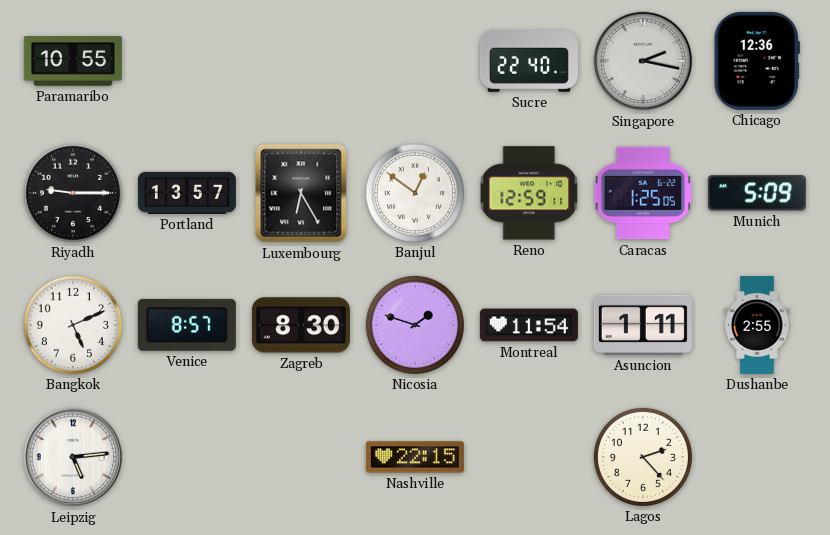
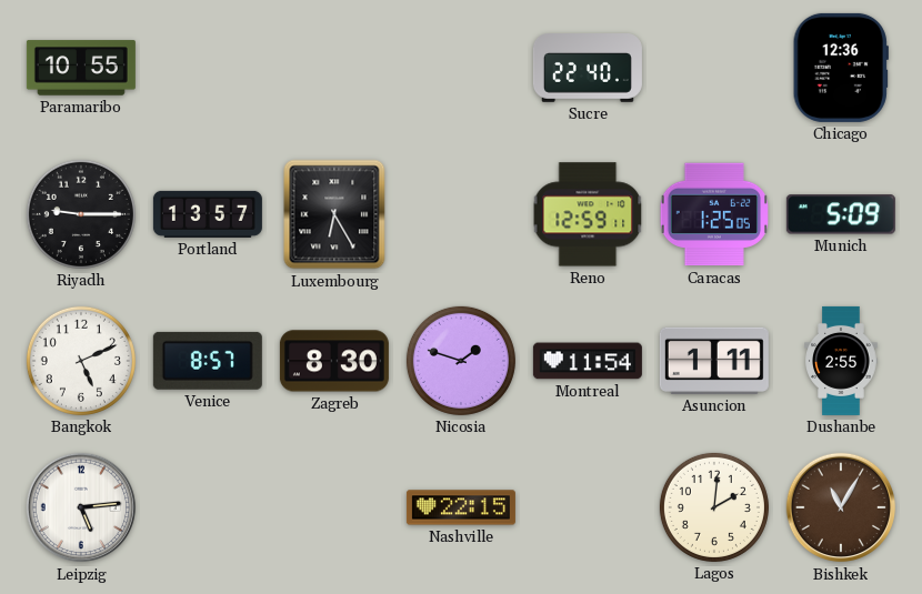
Singapore: 2:17 -> none (643, 61)
Banjul: 12:51 -> none (415, 193)
Lagos: 2:23 -> 2:01 (714, 507)
Bishkek: none -> 11:05 (841, 507)
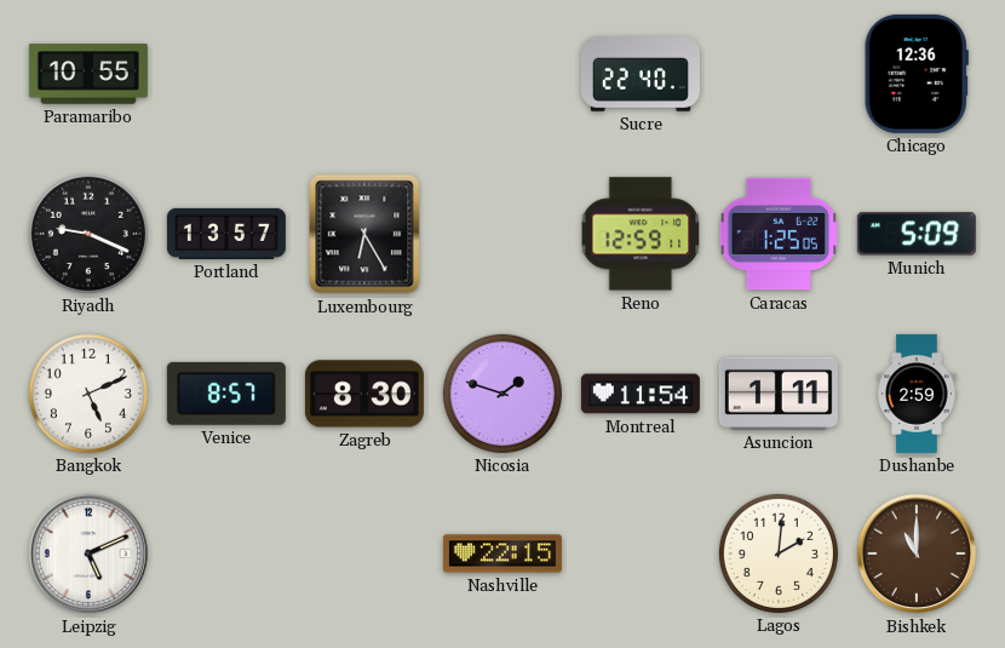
Riyadh: 9:15 -> 9:19 (88, 234)
Dushanbe: 2:55 -> 2:59 (917, 394)
Leipzig: 5:14 -> 5:11 (88, 554)
Bishkek: 11:05 -> 11:00 (917, 554)
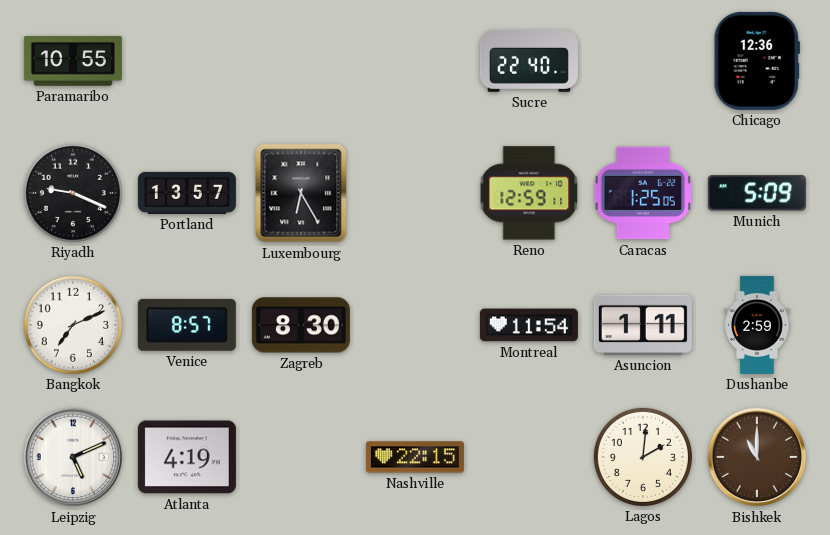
Bangkok: 5:11 -> 7:11 (73, 325)
Nicosia: 1:48 -> none (502, 394)
Atlanta: none -> 4:19 (187, 457)
